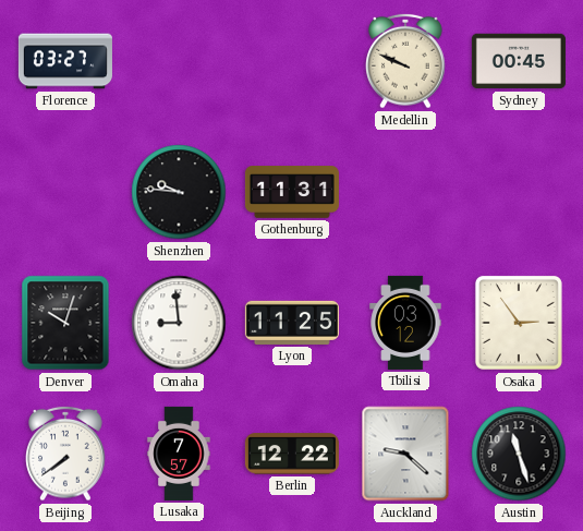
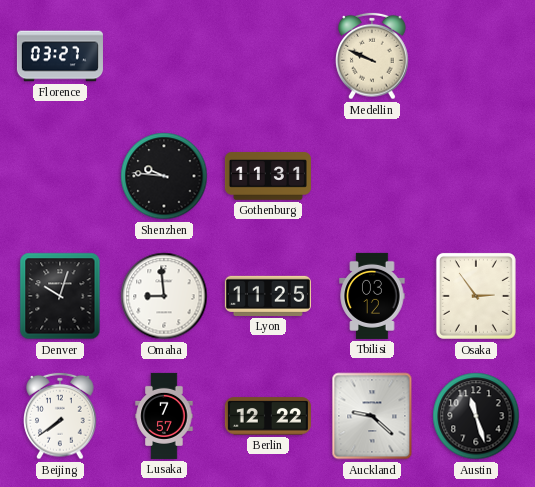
Sydney: 00:45 -> none (519, 61)
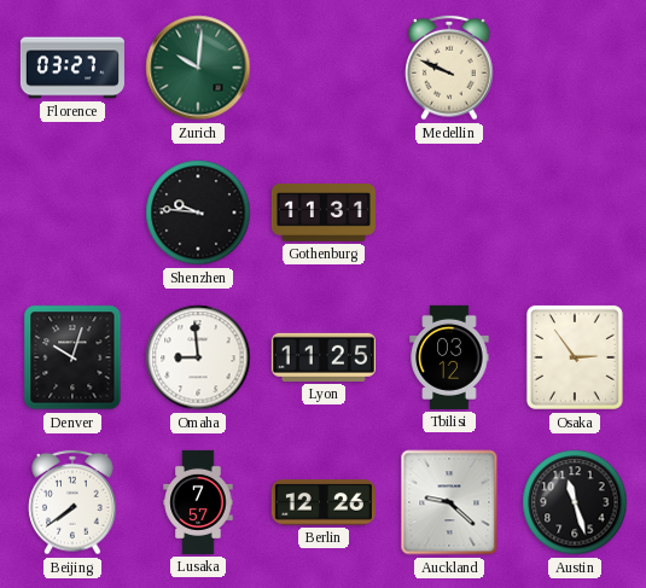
Zurich: none -> 10:01 (198, 68)
Berlin: 12:22 -> 12:26 (324, 502)
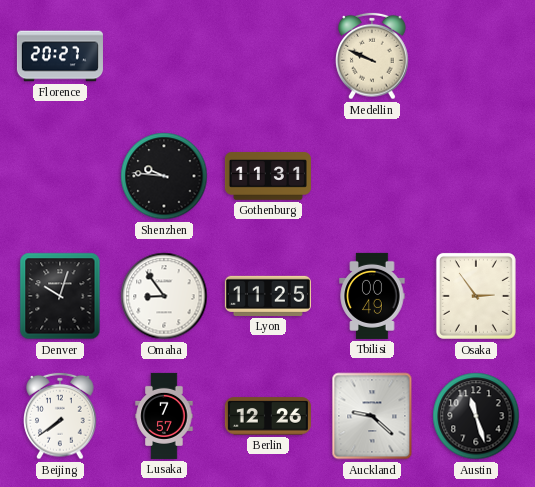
Florence: 03:27 -> 20:27 (60, 56)
Zurich: 10:01 -> none (198, 68)
Omaha: 8:59 -> 8:54 (164, 296)
Tbilisi: 03:12 -> 00:49 (372, 296)
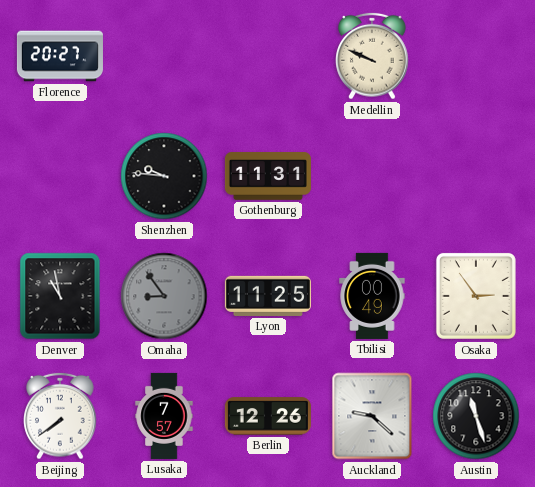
Denver: 10:03 -> 10:58 (60, 296)
Omaha dial: white -> grey (164, 296)
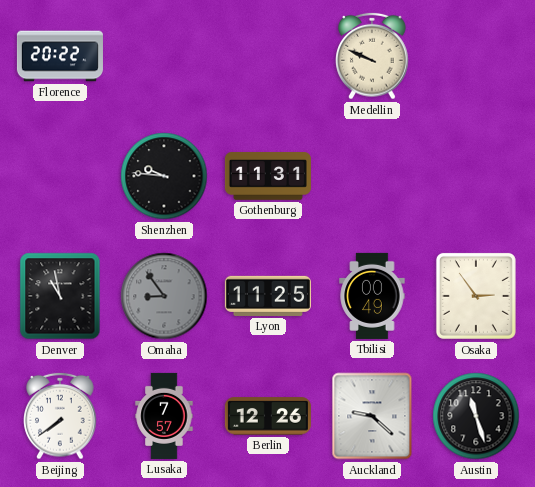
Florence: 20:27 -> 20:22 (60, 56)
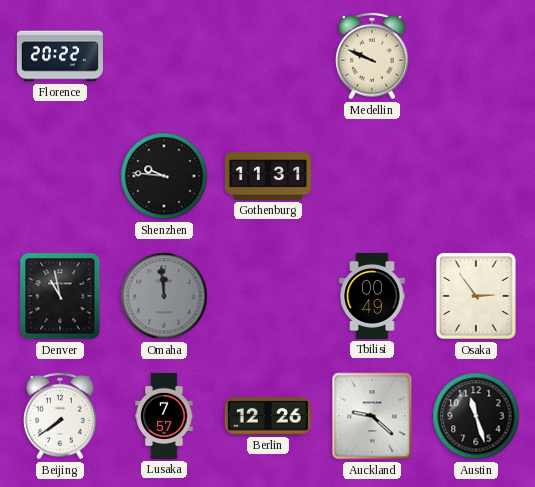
Omaha: 8:54 -> 11:59 (164, 296)
Lyon: 11:25 -> none (268, 296)
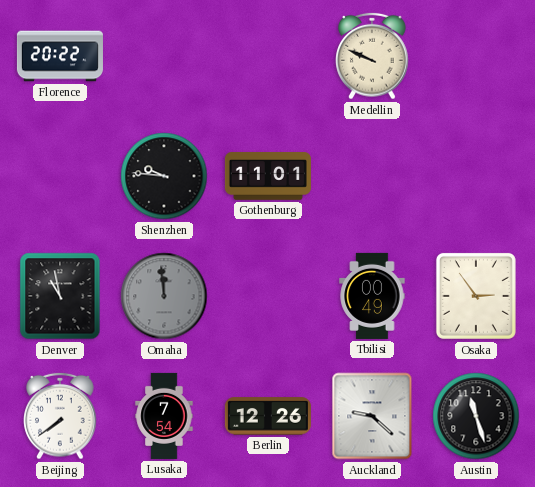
Gothenburg: 11:31 -> 11:01 (268, 176)
Lusaka: 7:57 -> 7:54 (164, 416)
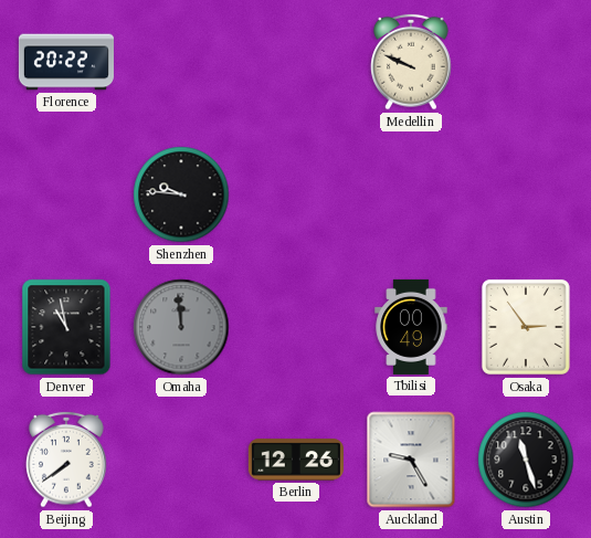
Gothenburg: 11:01 -> none (268, 176)
Lusaka: 7:54 -> none (164, 416)
Auckland: 9:22 -> 9:25 (411, 460)
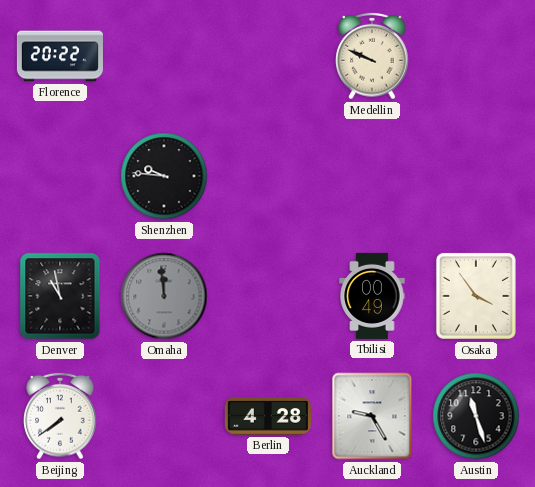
Osaka: 2:54 -> 3:54 (476, 296)
Berlin: 12:26 -> 4:28 (268, 416)
